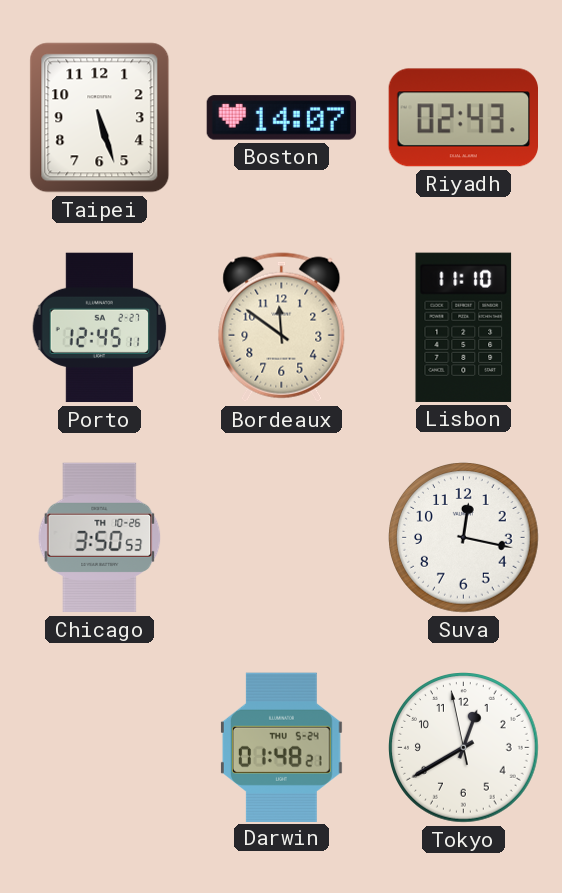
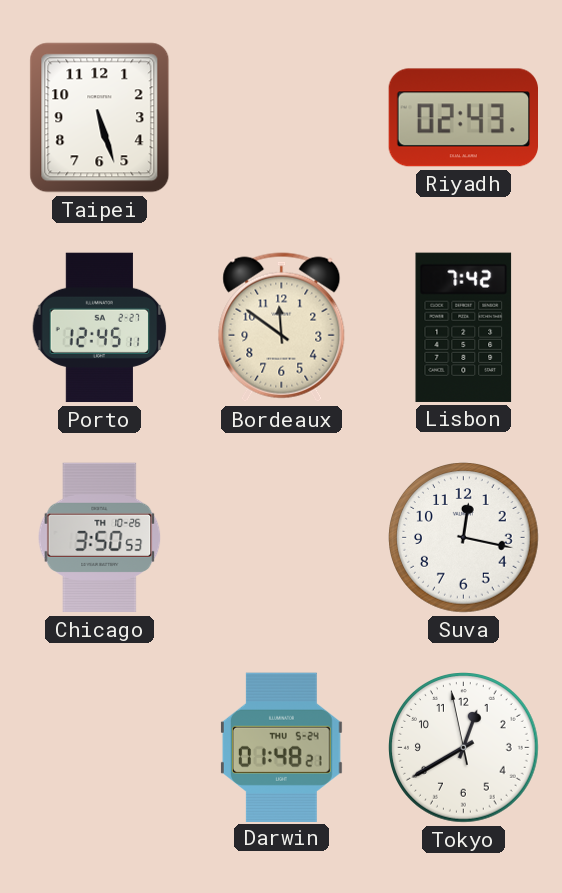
Boston: 14:07 -> none (282, 118)
Lisbon: 11:10 -> 7:42 (464, 327)
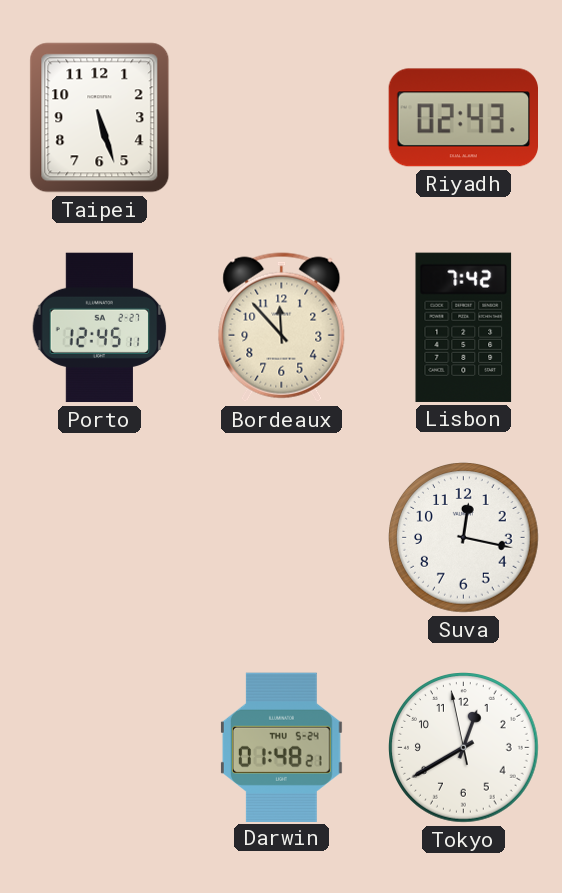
Bordeaux: 11:51 -> 11:53 (282, 328)
Chicago: 3:50 -> none (100, 538)
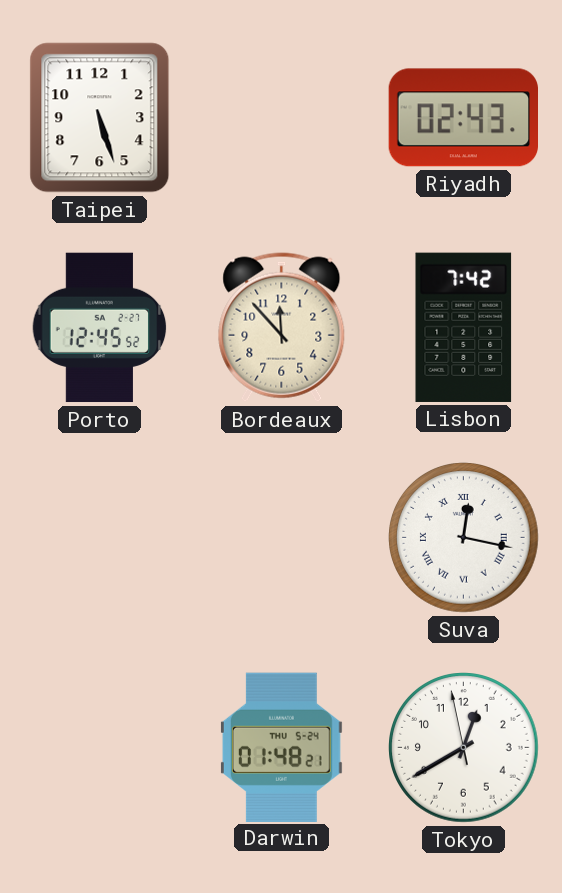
Porto: 12:45:11 -> 12:45:52 (100, 328)
Suva numerals: Arabic -> Roman (464, 538)
